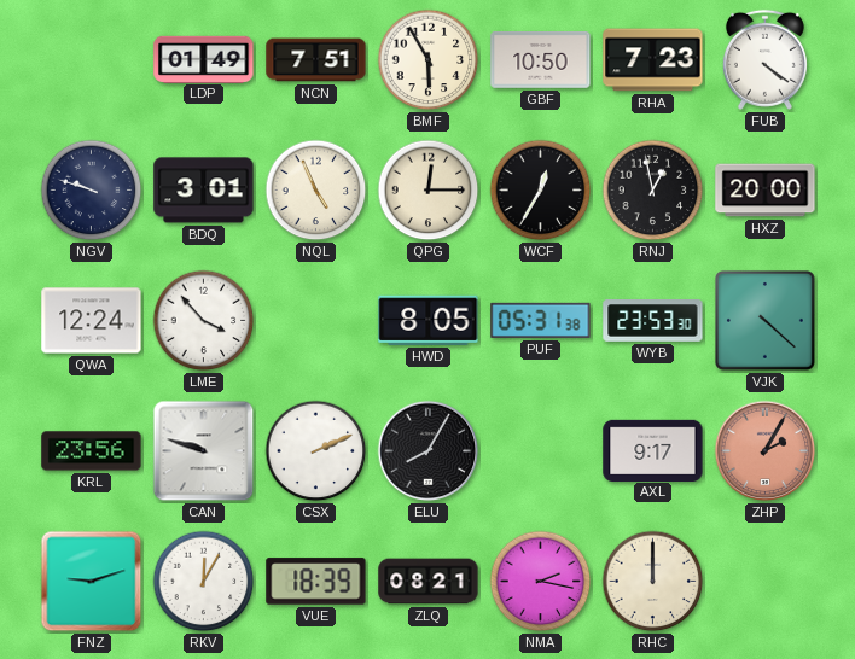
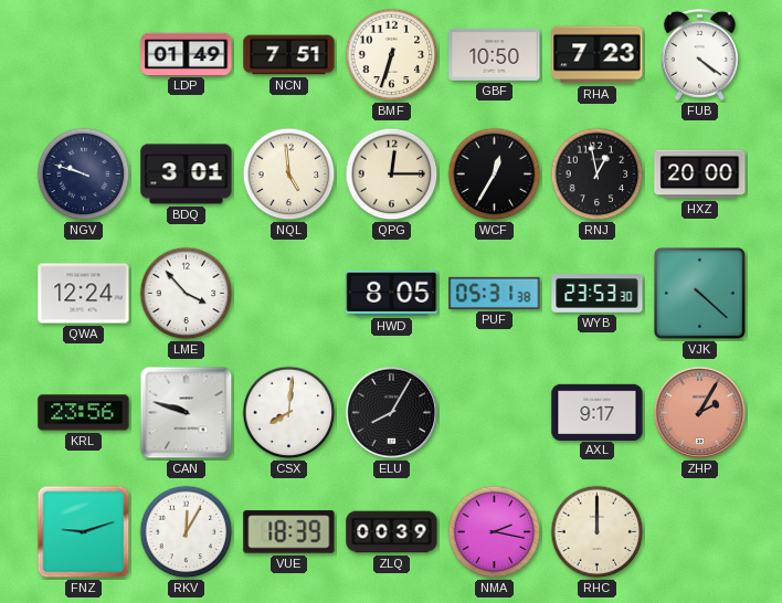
BMF: 5:55 -> 6:33 (392, 55)
NQL: 4:56 -> 4:59 (289, 174)
CSX: 2:11 -> 8:01 (289, 413)
ZLQ: 08:21 -> 00:39 (392, 532)
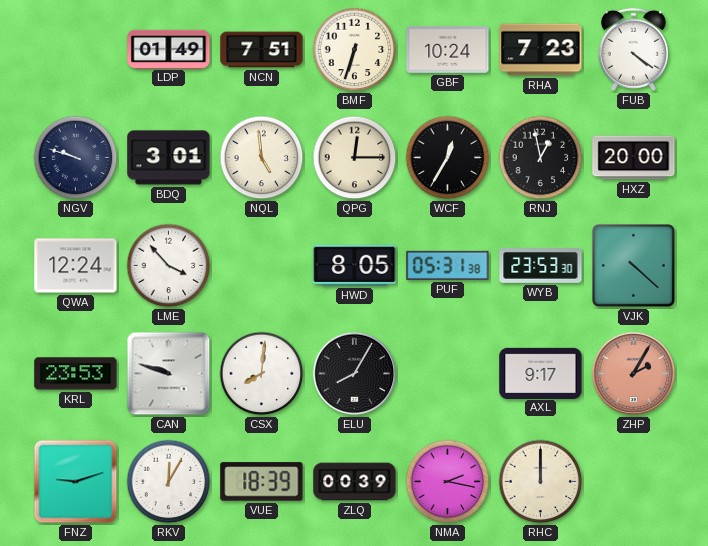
GBF: 10:50 -> 10:24 (448, 50)
KRL: 23:56 -> 23:53 (76, 374)
